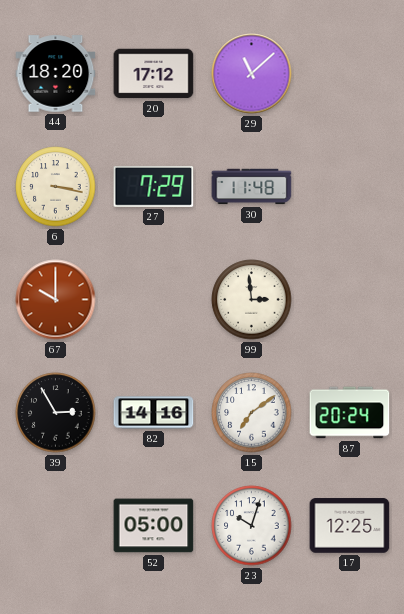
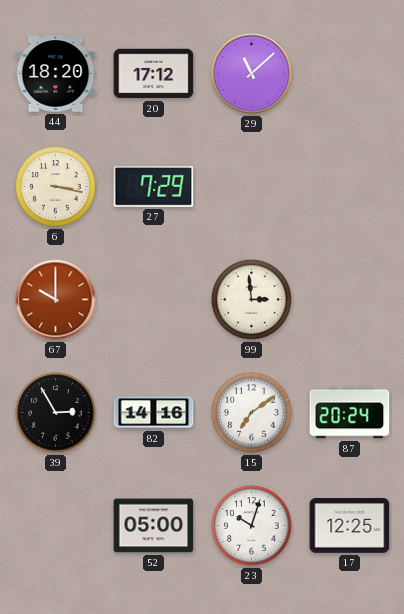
30: 11:48 -> none (252, 187)
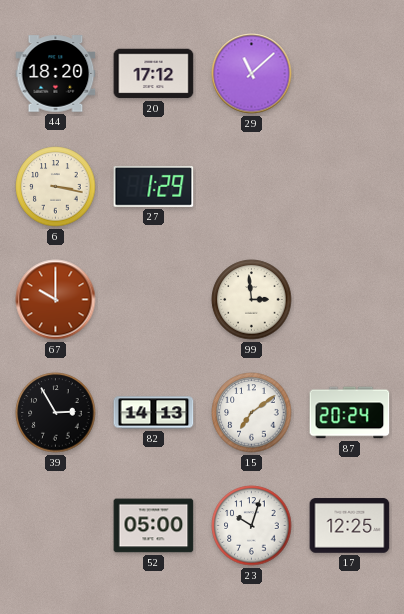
27: 7:29 -> 1:29 (154, 186)
82: 14:16 -> 14:13 (154, 413)
